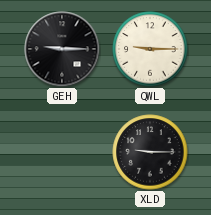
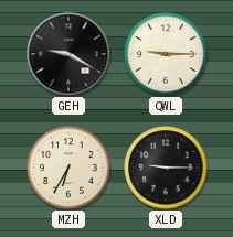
GEH: 9:15 -> 9:20 (68, 54)
MZH: none -> 6:35 (68, 168)
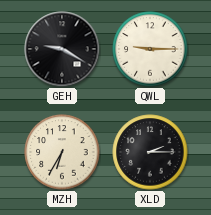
XLD: 9:15 -> 2:15 (150, 152)
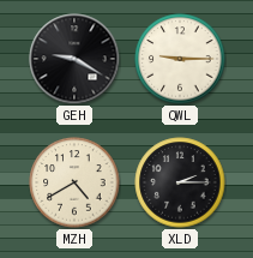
MZH: 6:35 -> 4:40 (74, 182)
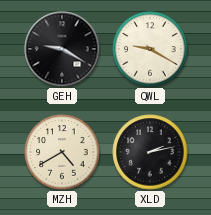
QWL: 9:15 -> 9:20 (150, 49)
XLD: 2:15 -> 2:13 (150, 152)
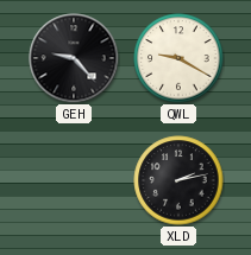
GEH: 9:20 -> 9:23 (74, 58)
MZH: 4:40 -> none (62, 152)
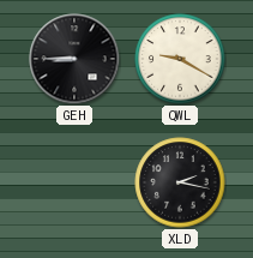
GEH: 9:23 -> 8:45 (74, 59)
XLD: 2:13 -> 2:17 (180, 182)
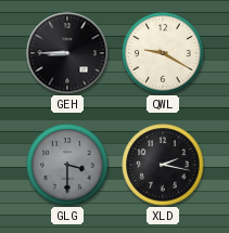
GLG: none -> 3:30 (67, 165)
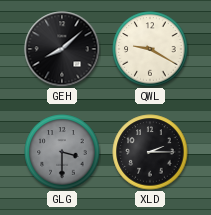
GEH: 8:45 -> 8:08 (62, 49)
XLD: 2:17 -> 2:15 (150, 152)
